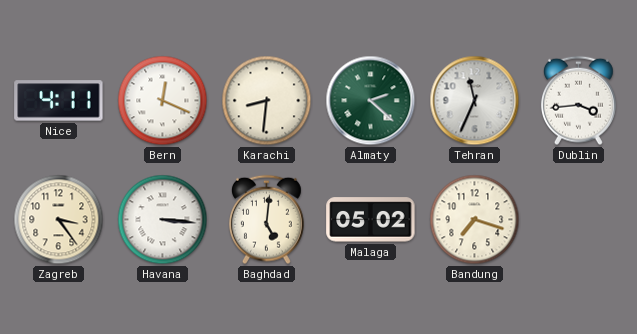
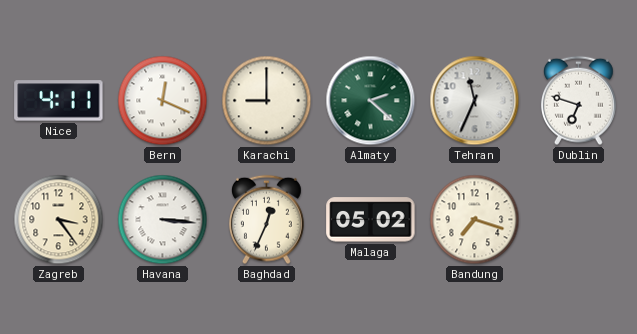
Karachi: 8:31 -> 9:00 (267, 101)
Dublin: 3:44 -> 6:48 (579, 101)
Baghdad: 5:01 -> 12:34 (267, 220)
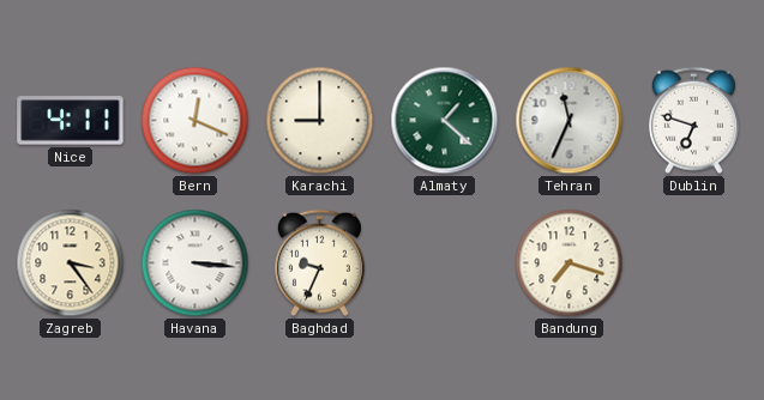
Almaty: 2:22 -> 1:22 (445, 121)
Baghdad: 12:34 -> 9:34 (320, 263)
Malaga: 05:02 -> none (371, 220)
